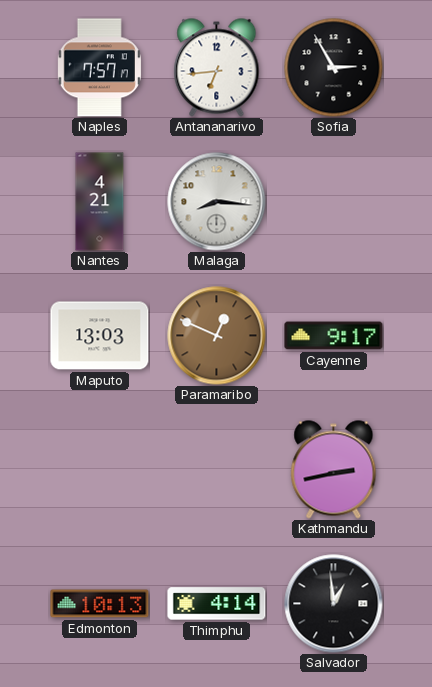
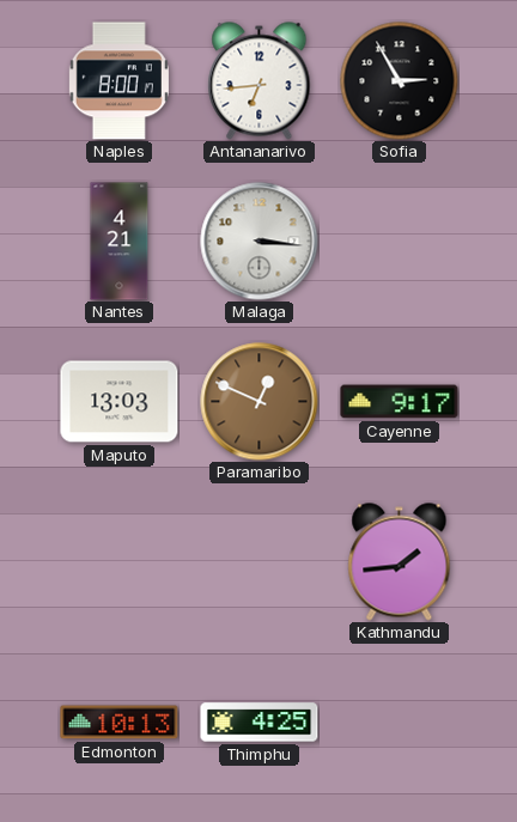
Naples: 7:57 -> 8:00 (118, 81)
Malaga: 8:16 -> 3:16 (260, 242)
Kathmandu: 2:43 -> 1:44 (400, 562)
Thimphu: 4:14 -> 4:25 (260, 723)
Salvador: 12:59 -> none (334, 604)
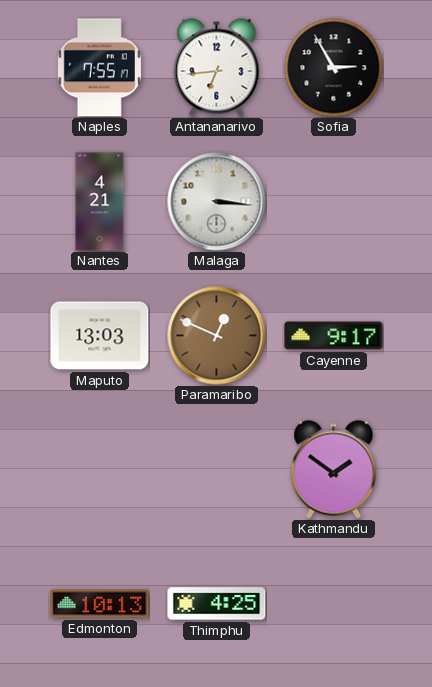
Naples: 8:00 -> 7:55 (99, 68)
Kathmandu: 1:44 -> 1:51 (334, 470)
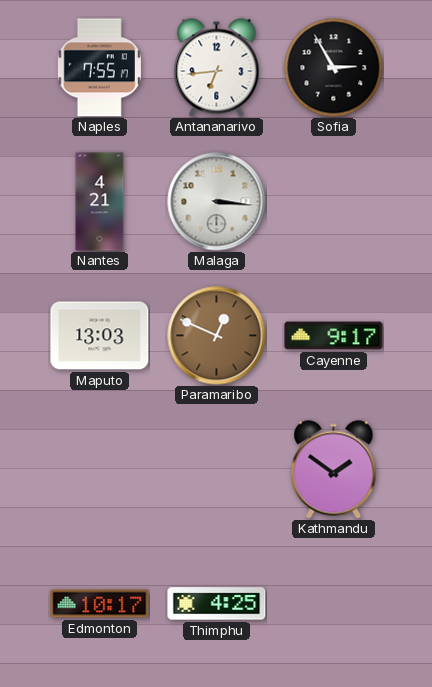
Edmonton: 10:13 -> 10:17 (100, 604)
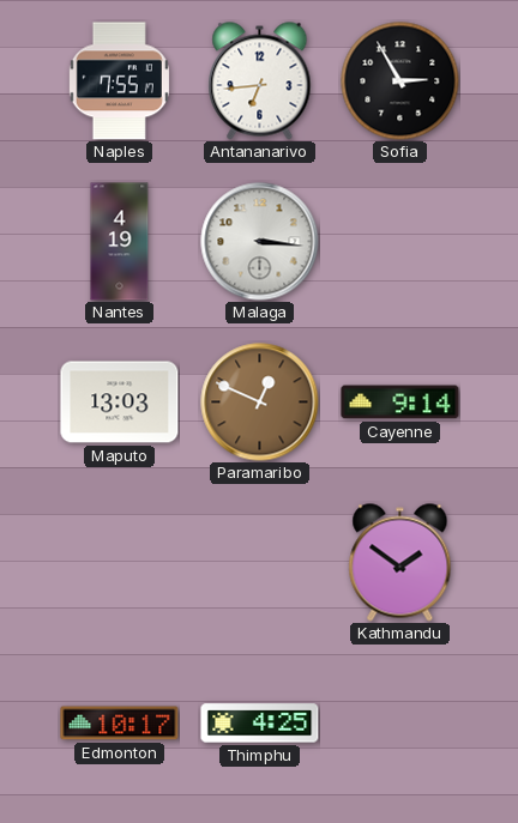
Nantes: 4:21 -> 4:19 (120, 242)
Cayenne: 9:17 -> 9:14 (400, 403)
